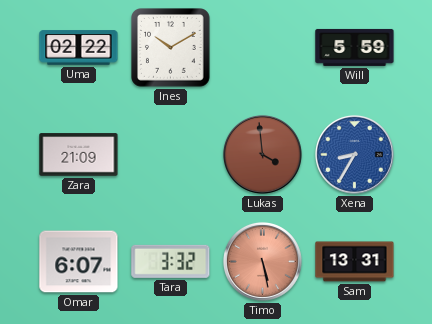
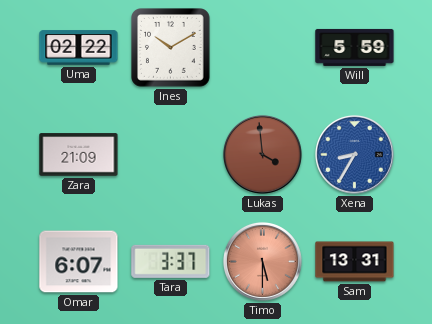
Tara: 3:32 -> 3:37 (171, 261)
Timo: 5:28 -> 5:30 (262, 261)
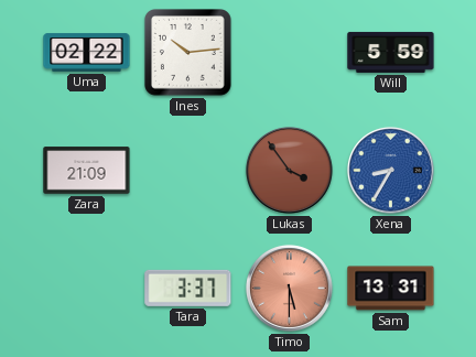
Ines: 10:10 -> 10:14 (188, 53)
Lukas: 3:59 -> 3:54 (289, 170)
Omar: 6:07 -> none (79, 262)
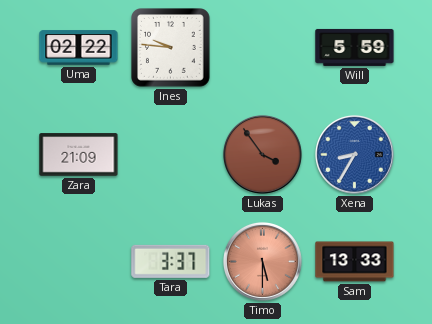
Ines: 10:14 -> 9:46 (171, 48)
Sam: 13:31 -> 13:33 (355, 262)
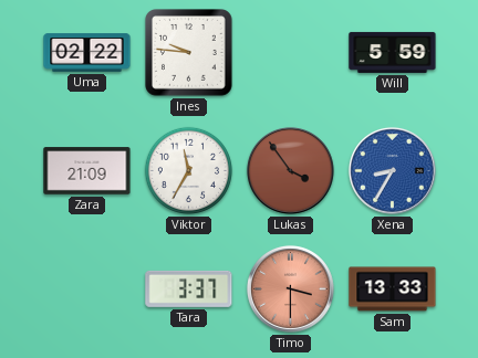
Viktor: none -> 11:35 (188, 170)
Timo: 5:30 -> 3:30 (290, 288)
